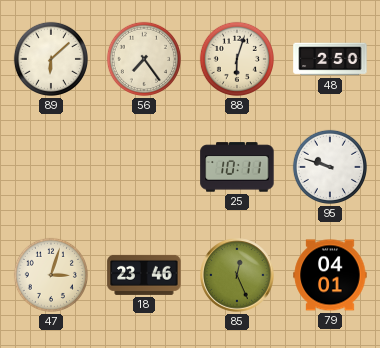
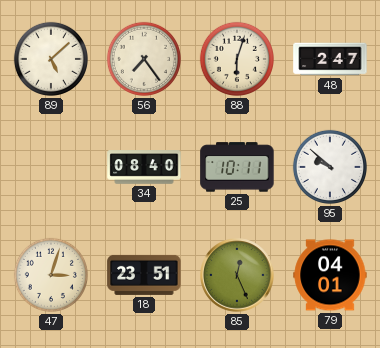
89: 6:08 -> 5:08 (51, 59)
48: 2:50 -> 2:47 (330, 59)
34: none -> 08:40 (144, 167)
95: 9:48 -> 9:52 (330, 167)
18: 23:46 -> 23:51 (144, 275)
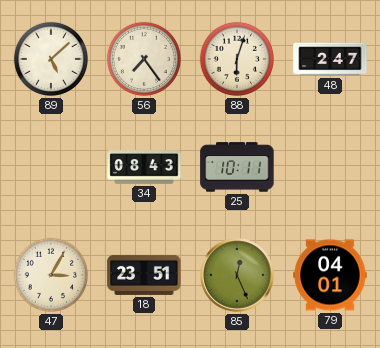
34: 08:40 -> 08:43 (144, 167)
95: 9:52 -> none (330, 167)
47: 3:03 -> 3:05 (51, 275)
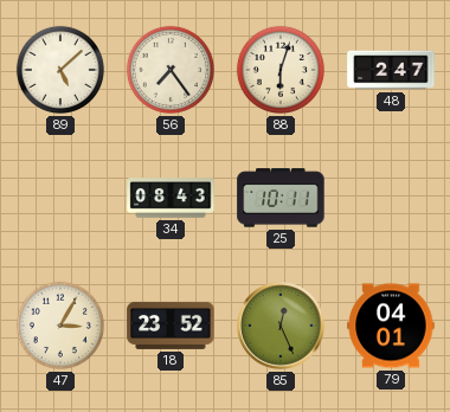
18: 23:51 -> 23:52 (171, 326)
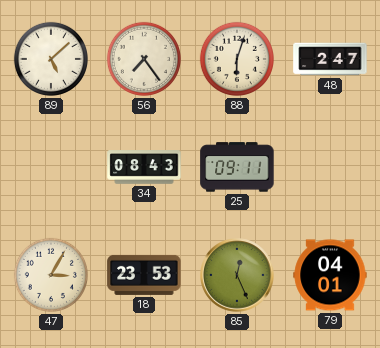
25: 10:11 -> 09:11 (237, 167)
18: 23:52 -> 23:53 (144, 275)
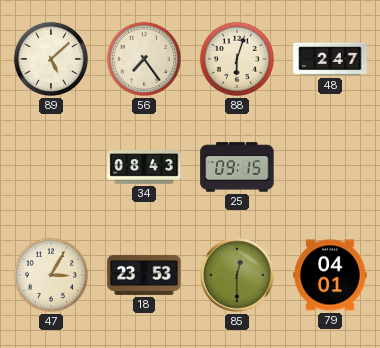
25: 09:11 -> 09:15 (237, 167)
85: 12:26 -> 12:30 (237, 275)
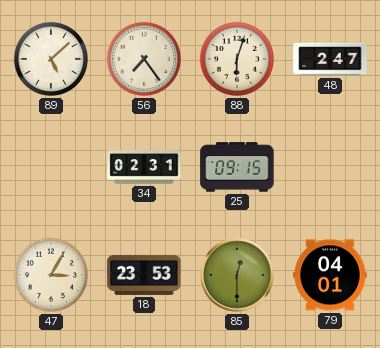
34: 08:43 -> 02:31 (144, 167)
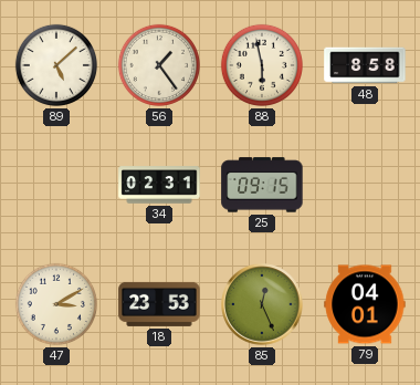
56: 7:24 -> 1:24 (159, 65)
88: 6:03 -> 5:58 (262, 65)
48: 2:47 -> 8:58 (365, 65)
47: 3:05 -> 3:10 (56, 304)
85: 12:30 -> 12:26 (262, 304)
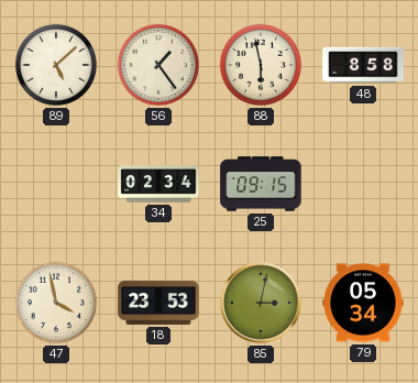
34: 02:31 -> 02:34 (158, 184)
47: 3:10 -> 3:58 (56, 303)
85: 12:26 -> 3:02 (261, 303)
79: 04:01 -> 05:34 (363, 303)
